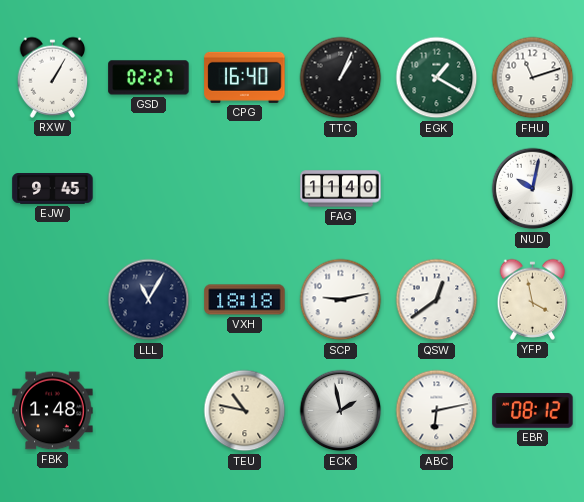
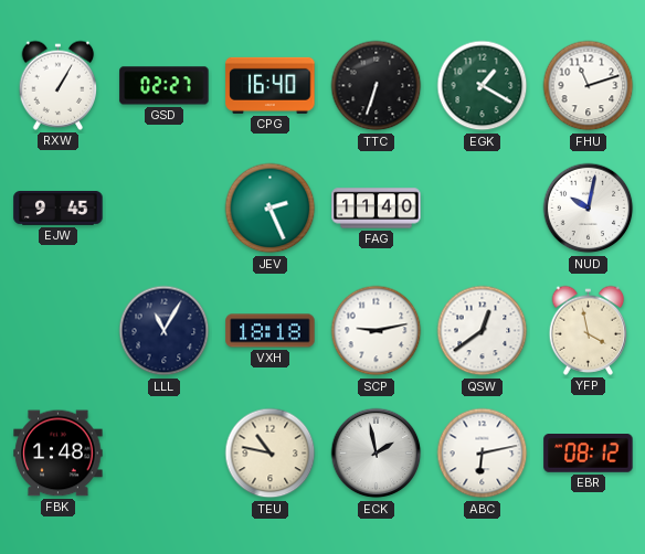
TTC: 1:04 -> 6:33 (377, 86)
JEV: none -> 2:26 (271, 209)
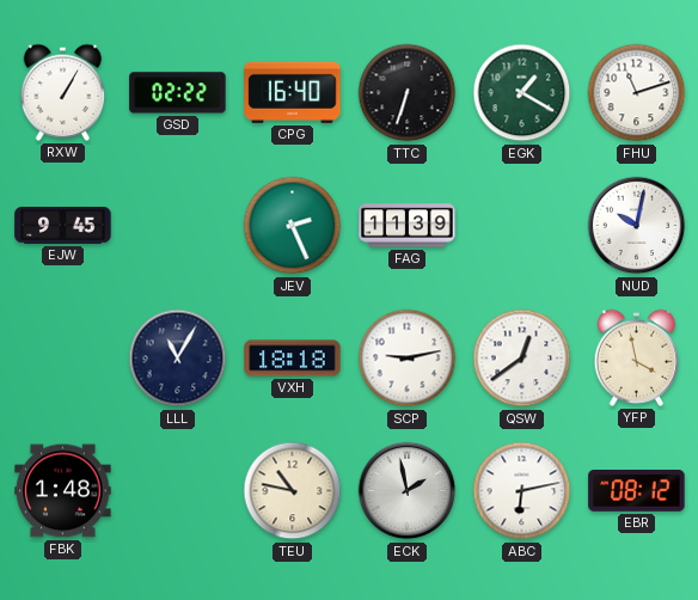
GSD: 02:27 -> 02:22 (178, 93)
FAG: 11:40 -> 11:39 (408, 226)
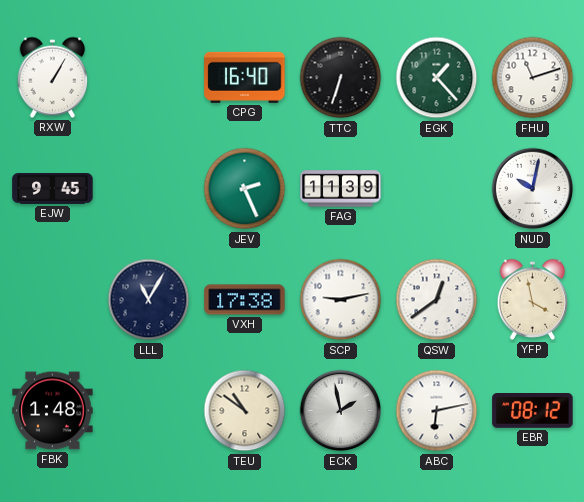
GSD: 02:22 -> none (178, 93)
EGK: 1:20 -> 1:23 (437, 78)
VXH: 18:18 -> 17:38 (245, 300)
TEU: 10:47 -> 10:51 (245, 411)
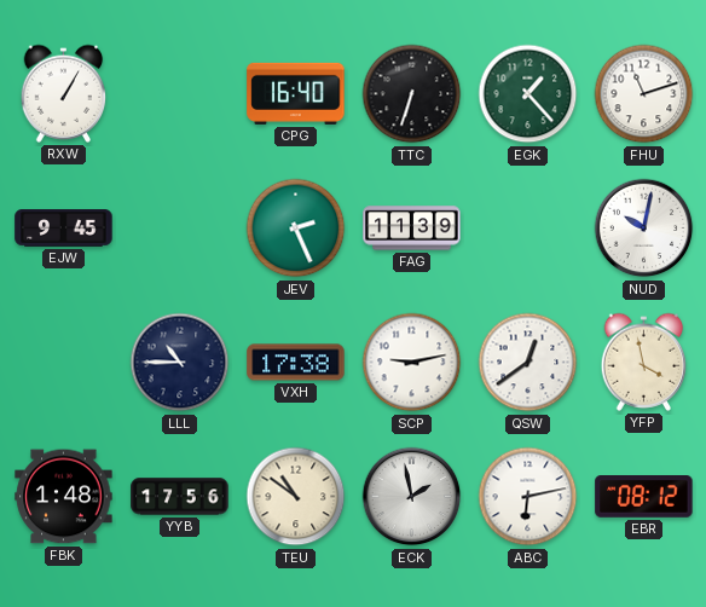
LLL: 11:05 -> 10:45 (180, 363)
YYB: none -> 17:56 (180, 497)
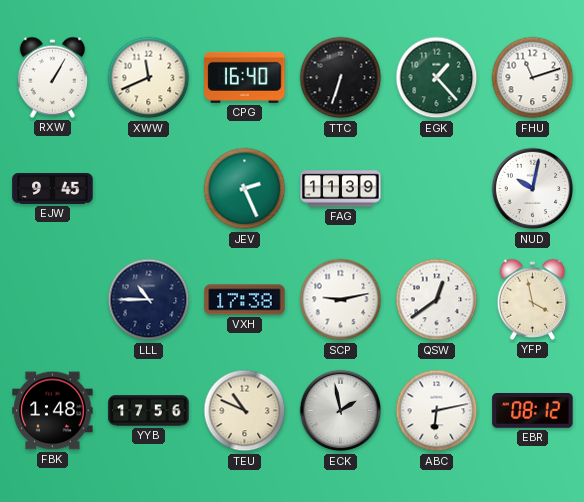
XWW: none -> 11:41 (149, 78)
TEU: 10:51 -> 10:49 (245, 411)
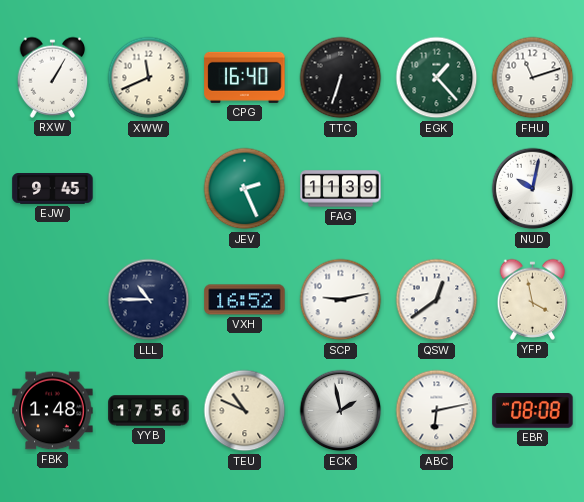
VXH: 17:38 -> 16:52 (245, 300)
EBR: 08:12 -> 08:08 (533, 411)
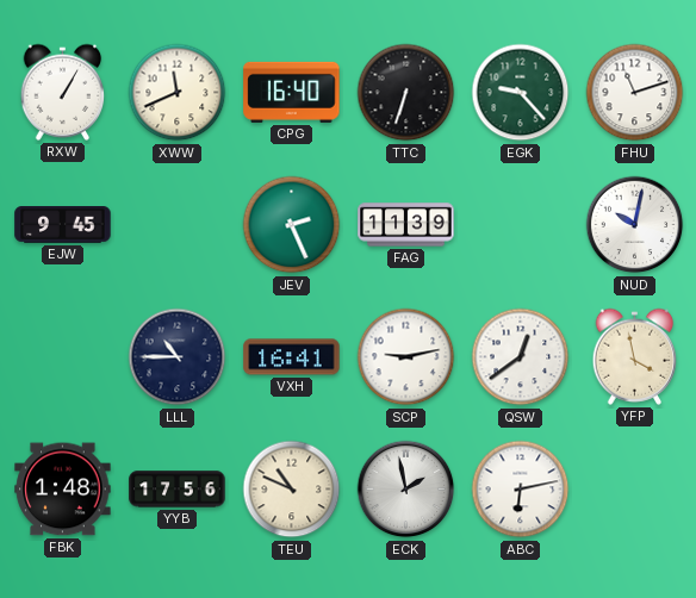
EGK: 1:23 -> 9:23 (521, 93)
VXH: 16:52 -> 16:41 (292, 357)
EBR: 08:08 -> none (533, 411)
